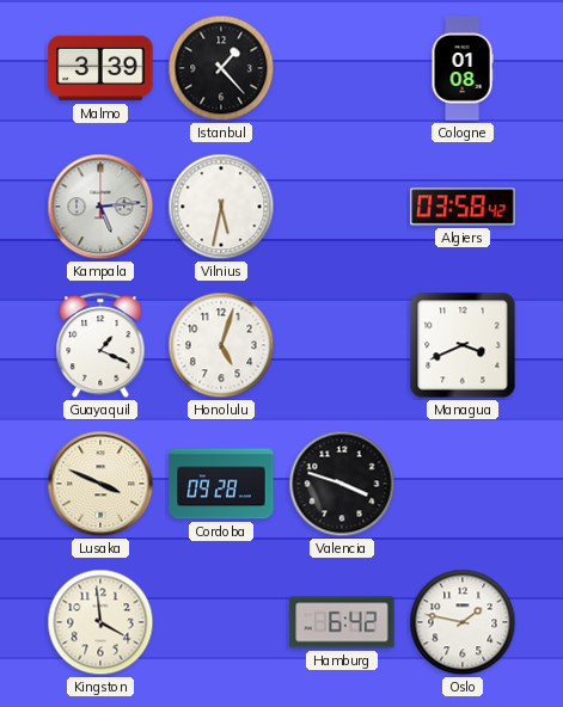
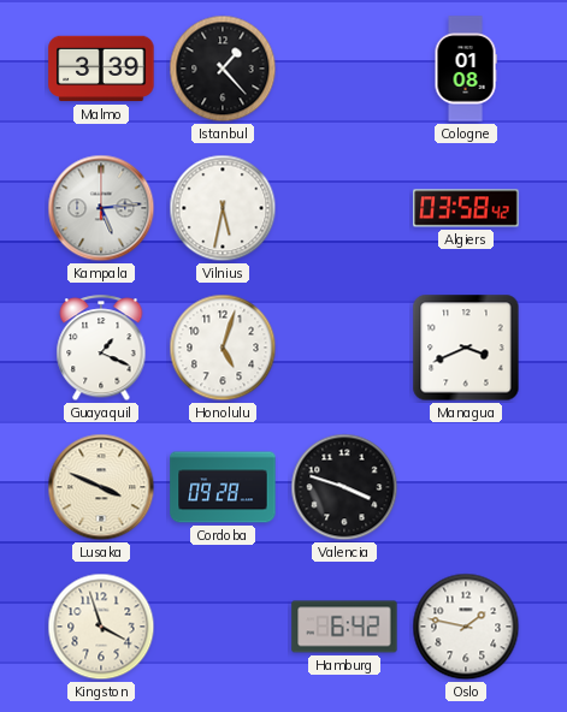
Kingston: 3:59 -> 3:57 (101, 627)
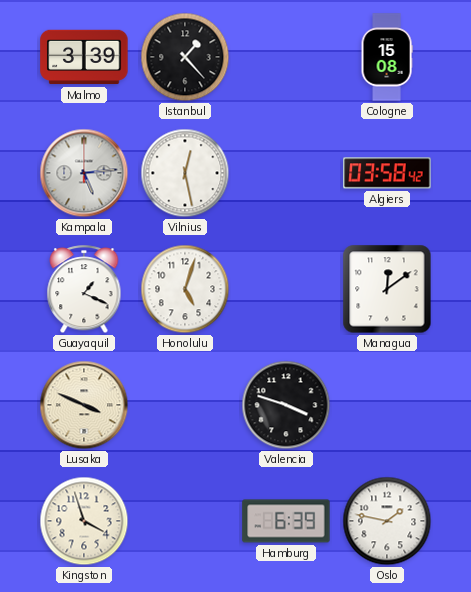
Cologne: 01:08 -> 15:08 (387, 57)
Vilnius: 5:32 -> 12:28 (185, 173)
Managua: 3:41 -> 12:09 (387, 289)
Cordoba: 09:28 -> none (223, 487)
Hamburg: 6:42 -> 6:39 (286, 521)
